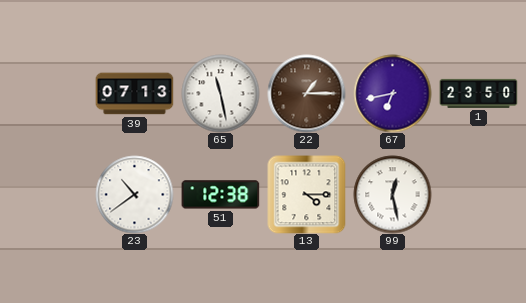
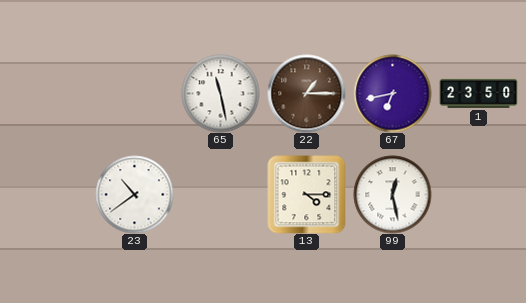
39: 07:13 -> none (134, 94)
51: 12:38 -> none (220, 195)
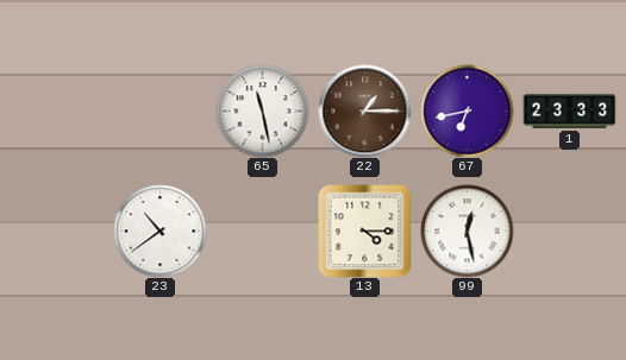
1: 23:50 -> 23:33 (569, 110)
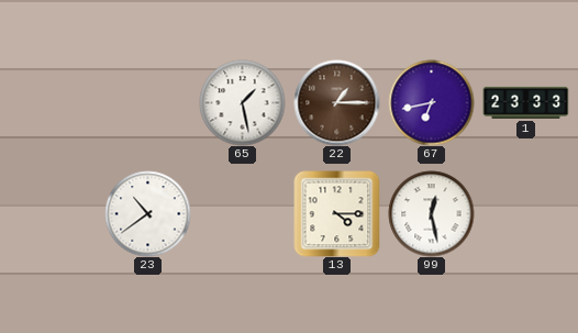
65: 11:28 -> 1:28 (242, 102)
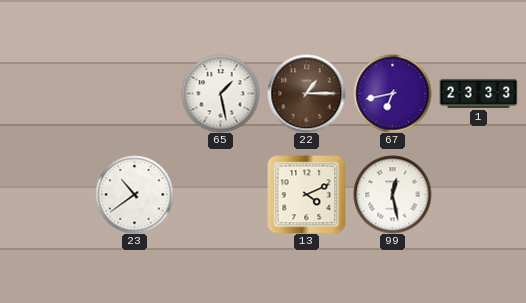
13: 4:15 -> 4:11 (306, 194)
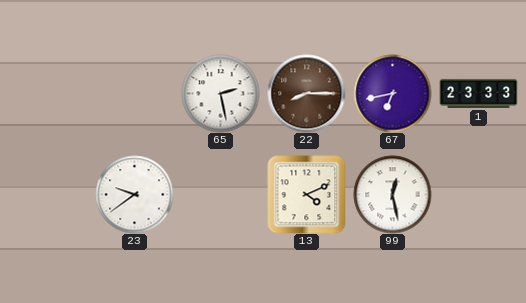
65: 1:28 -> 2:28 (220, 93)
22: 1:15 -> 8:15 (306, 93)
23: 10:39 -> 9:39 (134, 194)
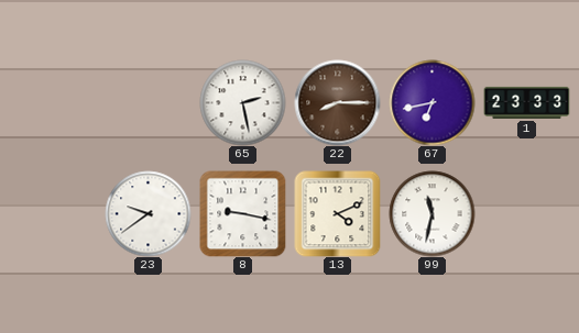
8: none -> 9:17 (242, 213)
99: 12:28 -> 11:32 (431, 213)
